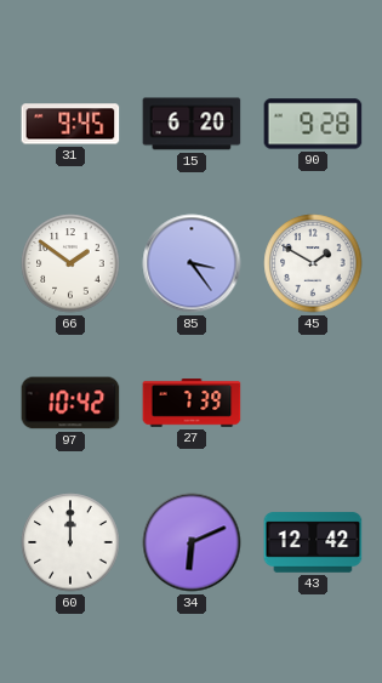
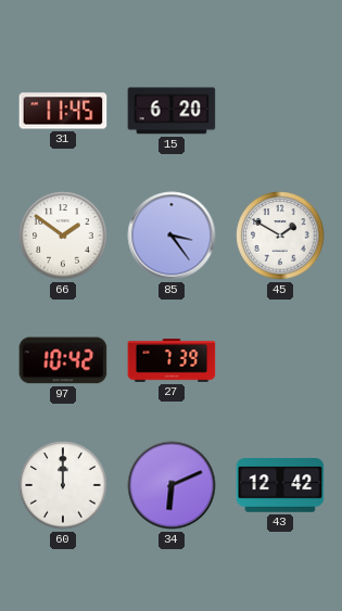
31: 9:45 -> 11:45 (63, 111)
90: 9:28 -> none (313, 124)
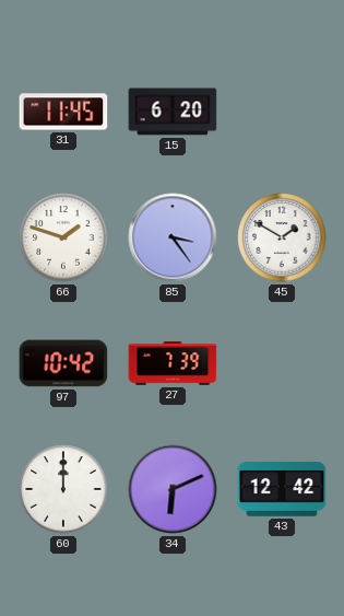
66: 1:51 -> 1:48 (63, 237)
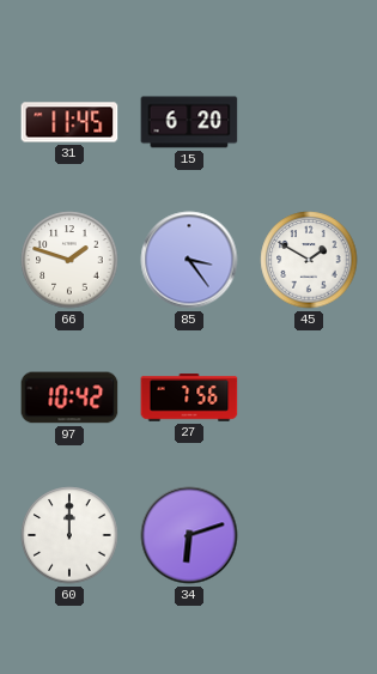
27: 7:39 -> 7:56 (189, 397)
34: 6:11 -> 6:12 (189, 535)
43: 12:42 -> none (282, 489)
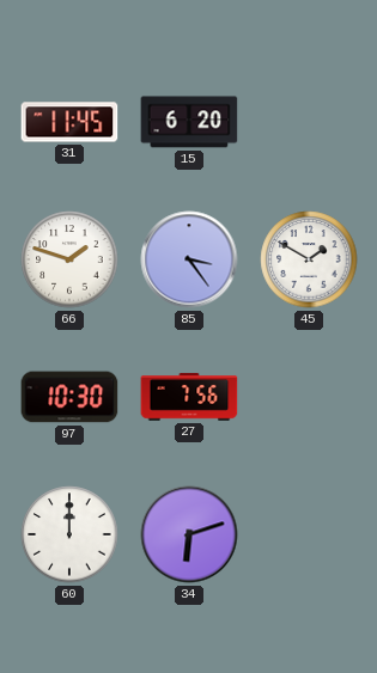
97: 10:42 -> 10:30 (69, 397)
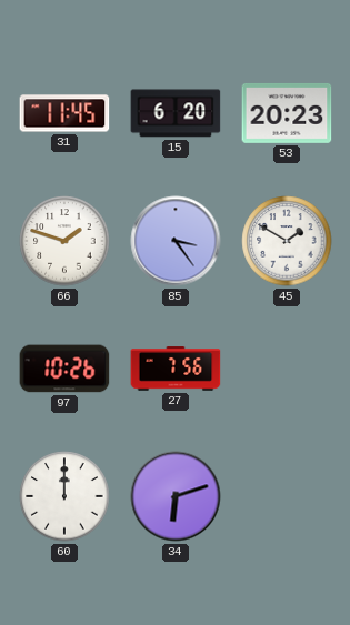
53: none -> 20:23 (287, 113)
97: 10:30 -> 10:26 (64, 369)
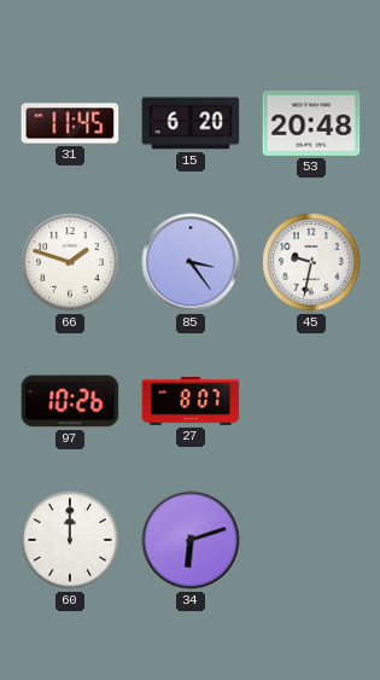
53: 20:23 -> 20:48 (311, 123)
45: 1:50 -> 9:32 (311, 262)
27: 7:56 -> 8:07 (191, 401)
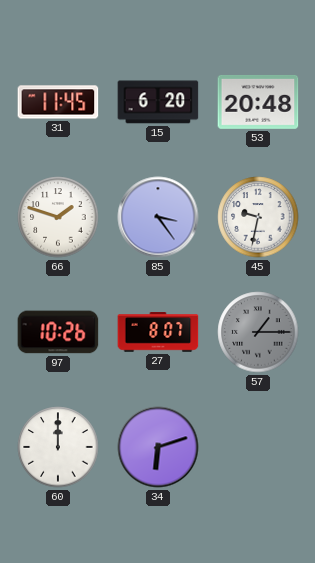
57: none -> 1:15 (258, 332)
